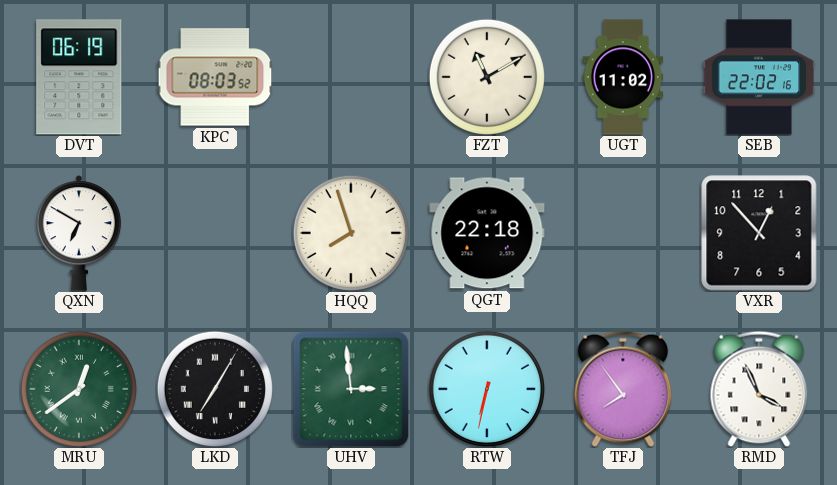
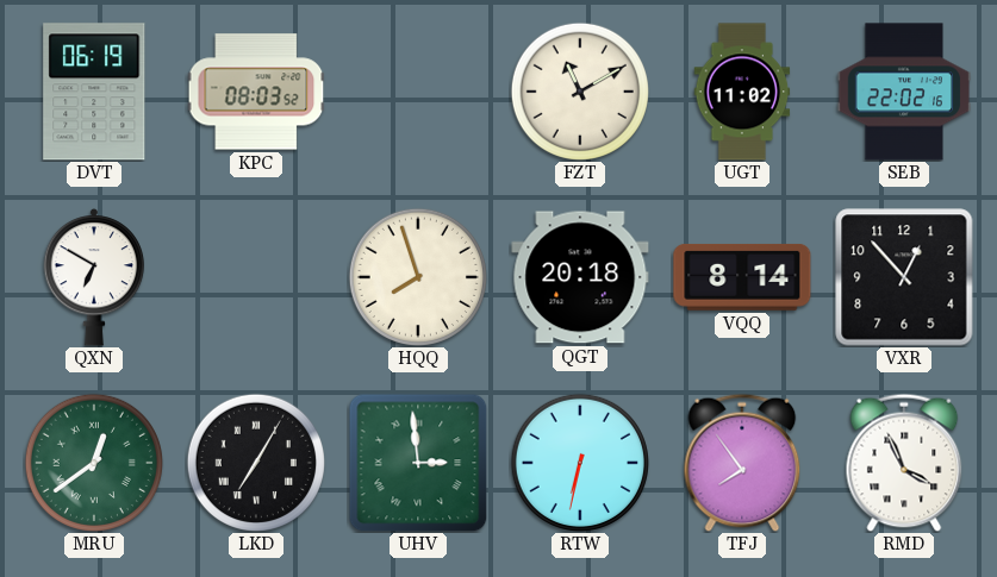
QGT: 22:18 -> 20:18 (580, 277)
VQQ: none -> 8:14 (742, 277)
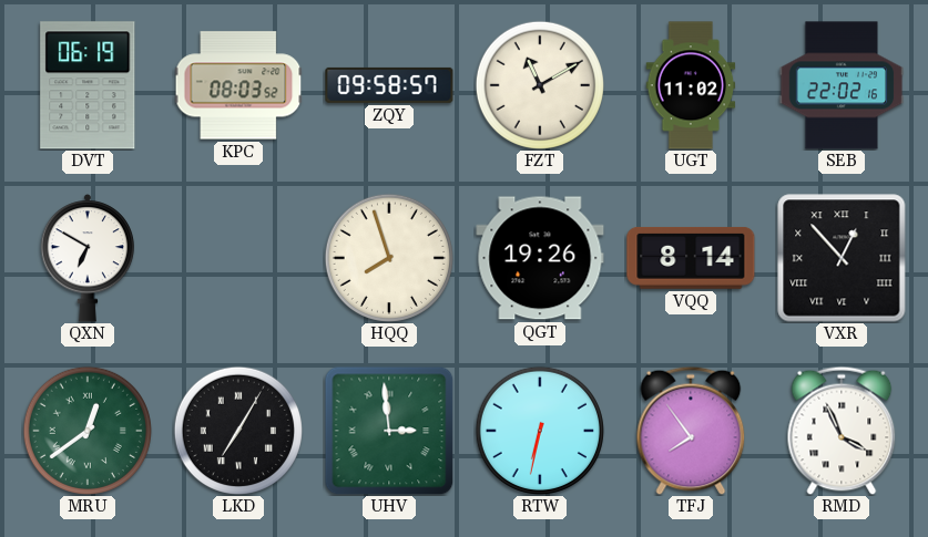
ZQY: none -> 09:58 (389, 85)
QGT: 20:18 -> 19:26 (540, 258)
VXR numerals: Arabic -> Roman (842, 258)
